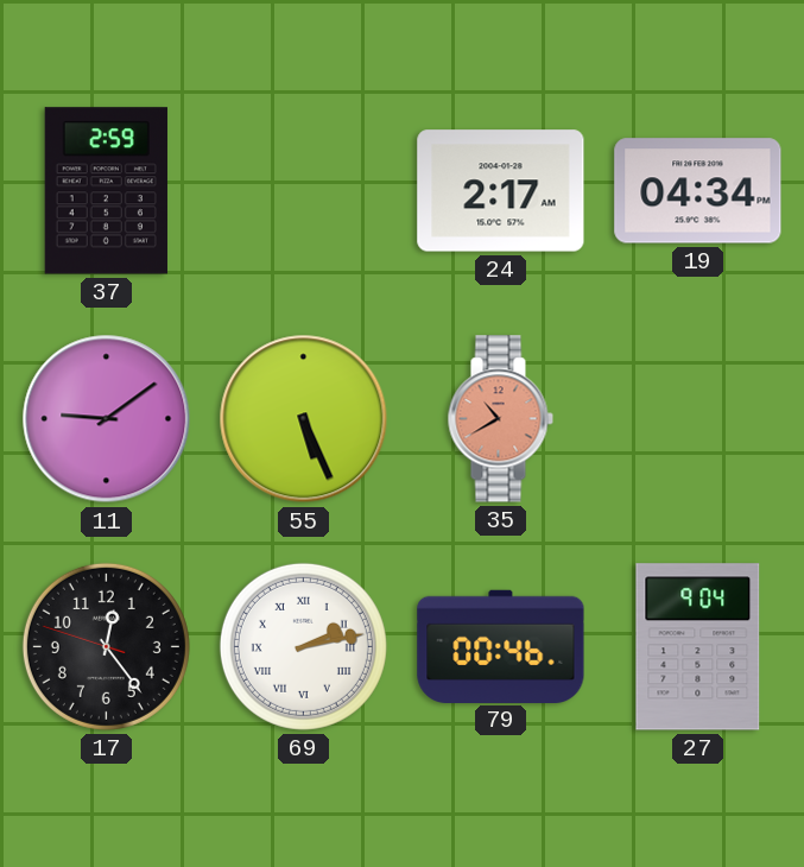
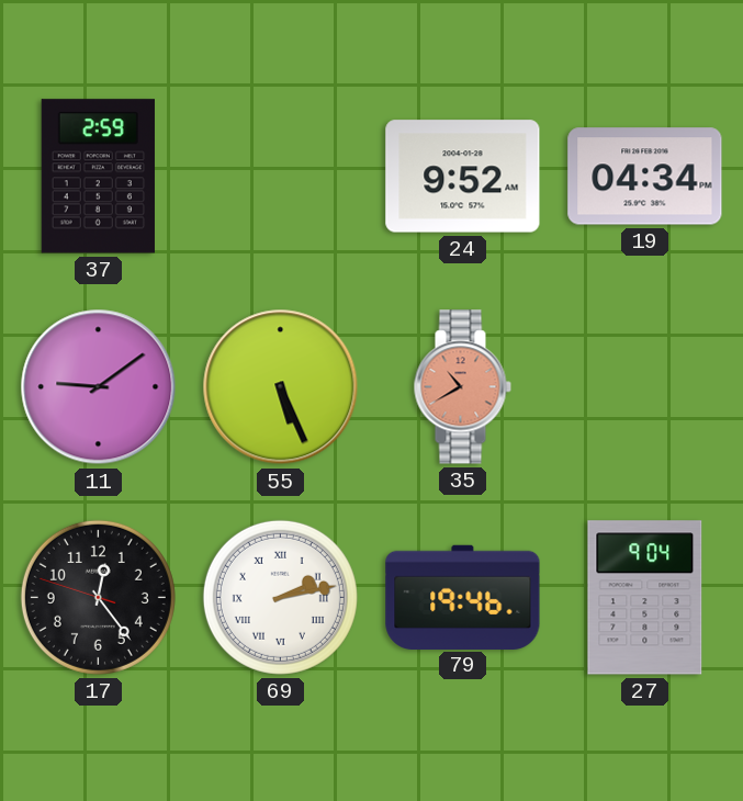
24: 2:17 -> 9:52 (463, 177)
79: 00:46 -> 19:46 (463, 597)
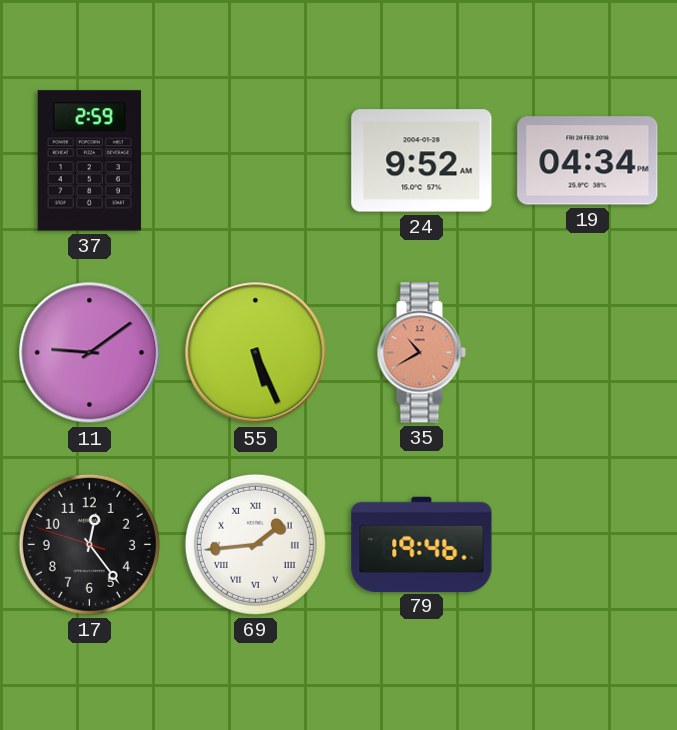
69: 2:13 -> 1:44 (255, 544)
27: 9:04 -> none (645, 598)
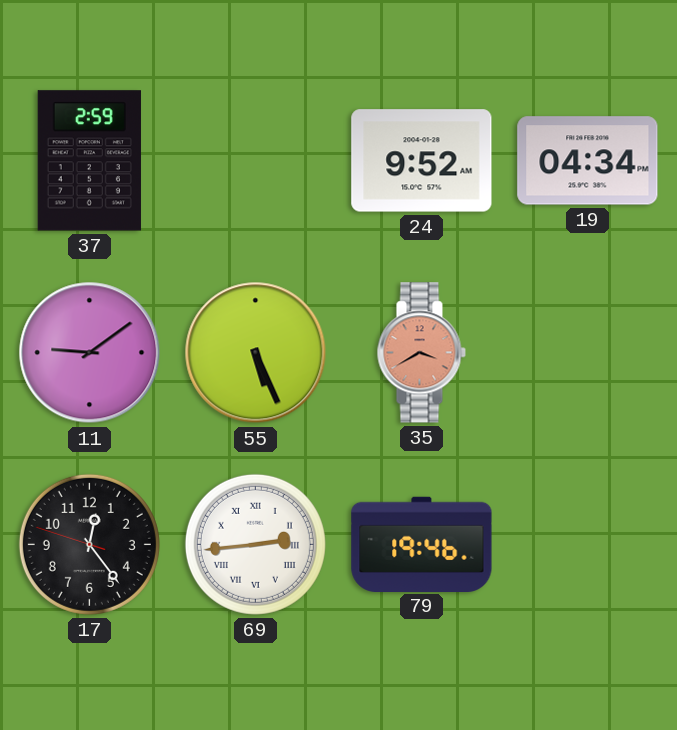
35: 10:40 -> 3:40 (421, 353)
69: 1:44 -> 2:44 (255, 544)
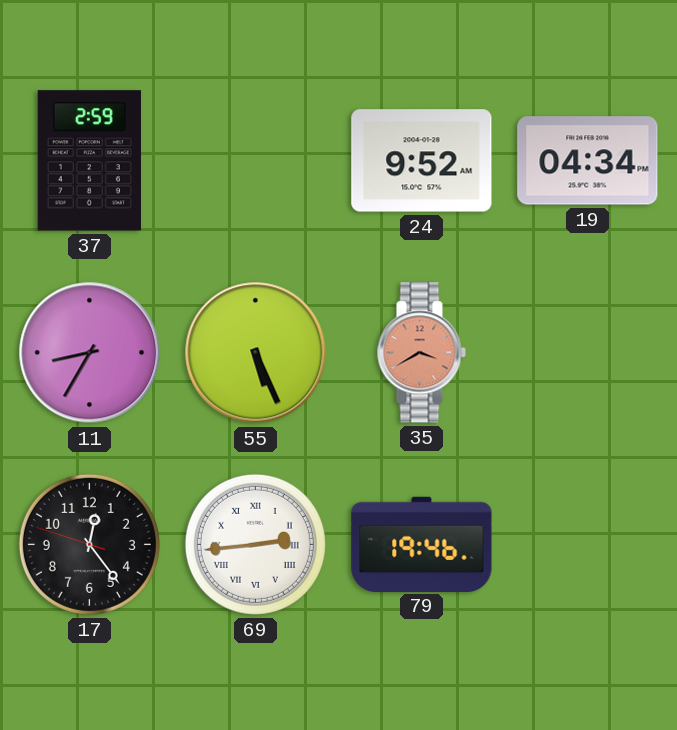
11: 9:09 -> 8:35 (90, 353)
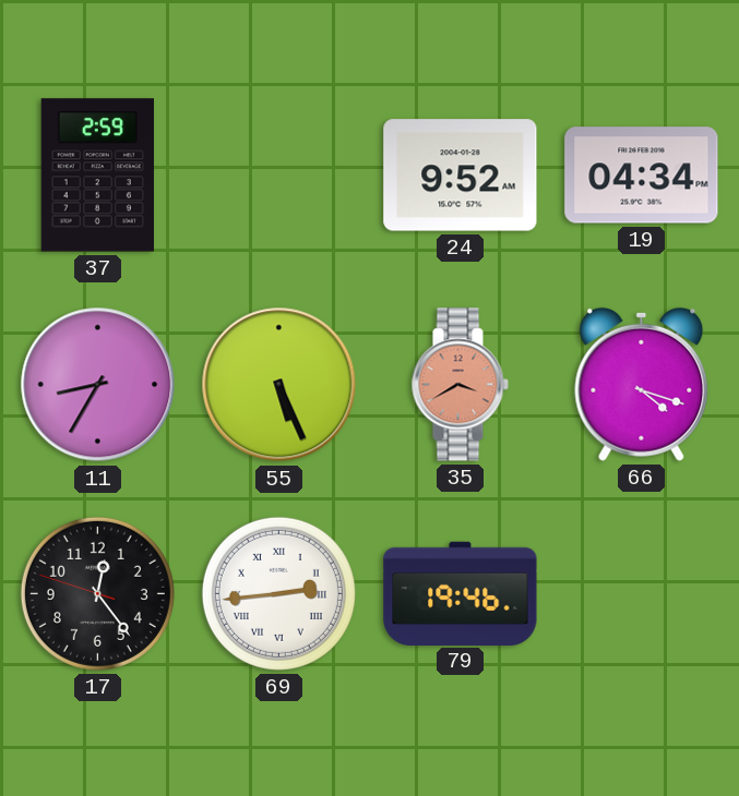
66: none -> 4:18 (642, 384)
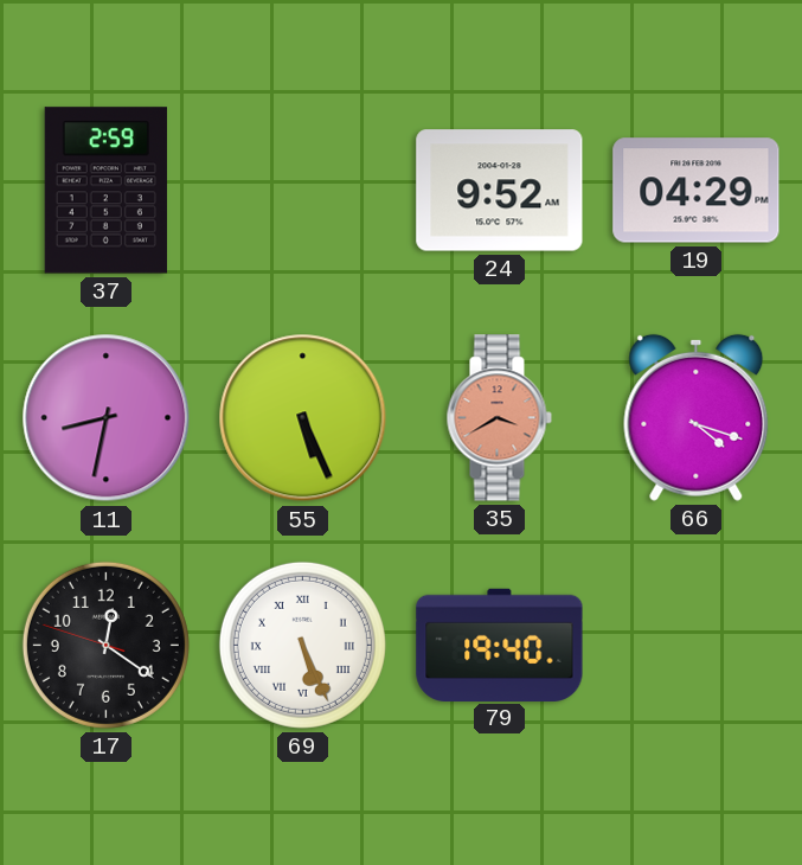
19: 04:34 -> 04:29 (697, 191)
11: 8:35 -> 8:32 (107, 418)
17: 12:23 -> 12:20 (105, 645)
69: 2:44 -> 5:26 (302, 645)
79: 19:46 -> 19:40 (500, 645)
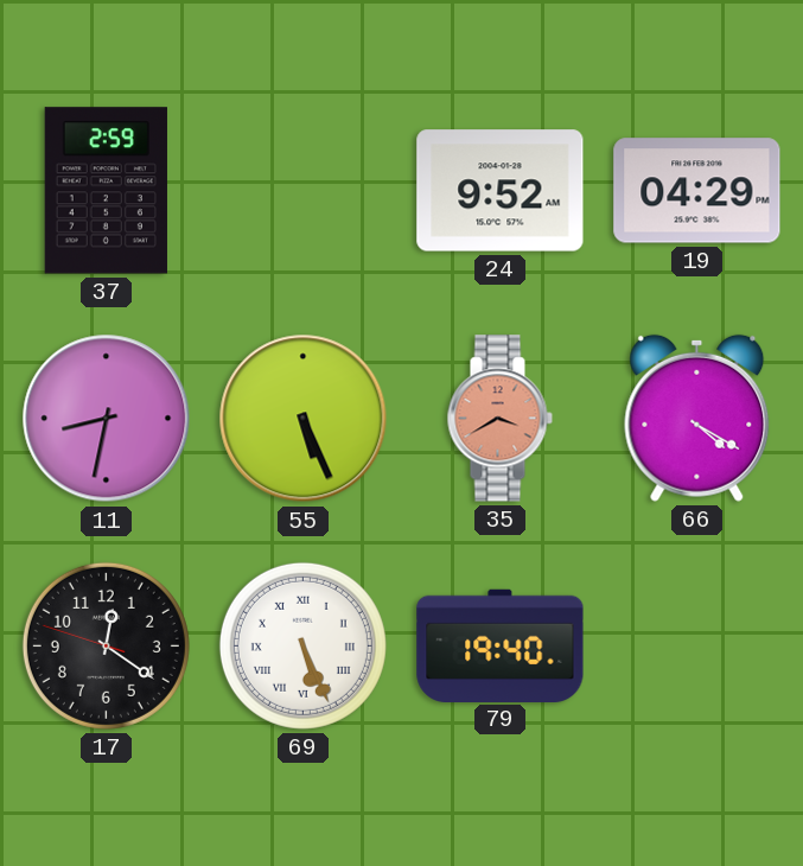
66: 4:18 -> 4:20 (697, 418)
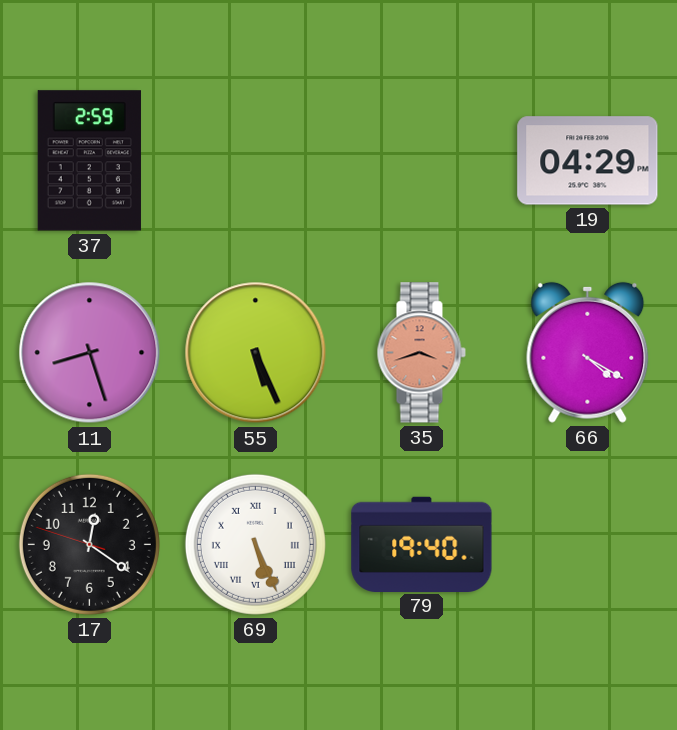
24: 9:52 -> none (501, 191)
11: 8:32 -> 8:27 (90, 353)
35: 3:40 -> 3:42 (421, 353)
